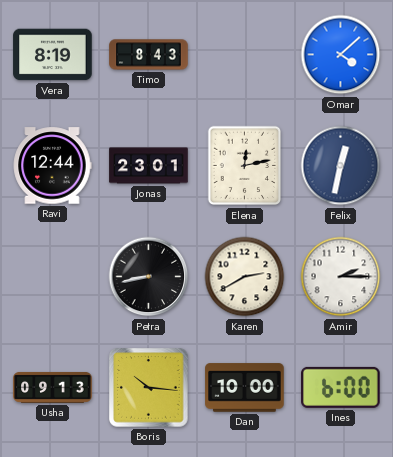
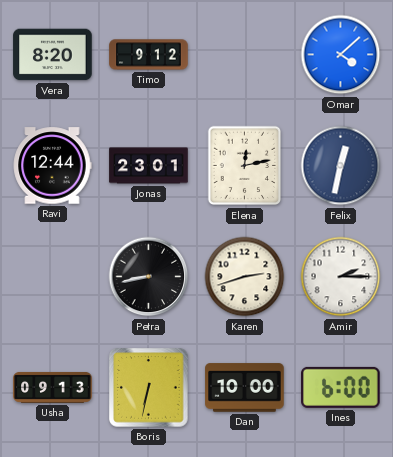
Vera: 8:19 -> 8:20 (53, 55)
Timo: 8:43 -> 9:12 (149, 55)
Karen: 2:40 -> 2:42 (245, 277)
Boris: 10:16 -> 6:32 (149, 388)
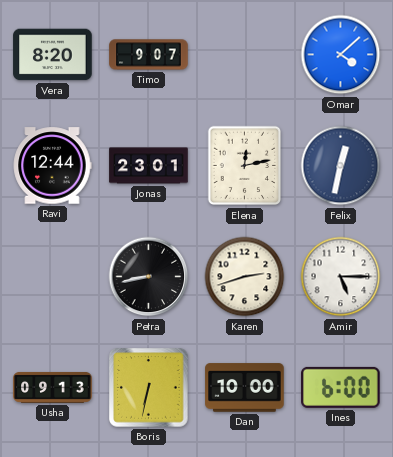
Timo: 9:12 -> 9:07 (149, 55)
Amir: 2:15 -> 5:15 (341, 277)
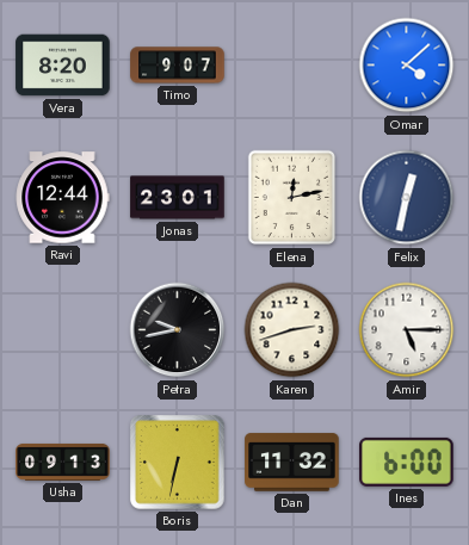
Petra: 8:43 -> 9:43 (178, 330)
Dan: 10:00 -> 11:32 (292, 463)
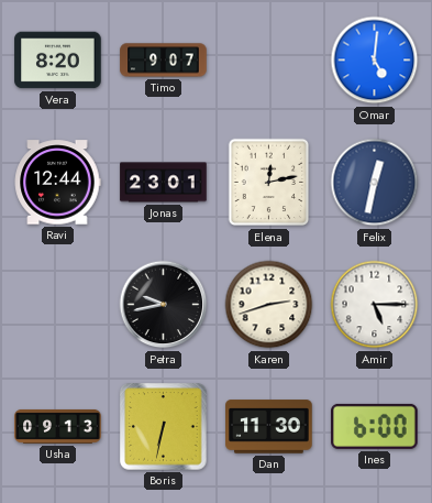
Omar: 4:08 -> 5:01 (375, 61)
Dan: 11:32 -> 11:30 (269, 427)
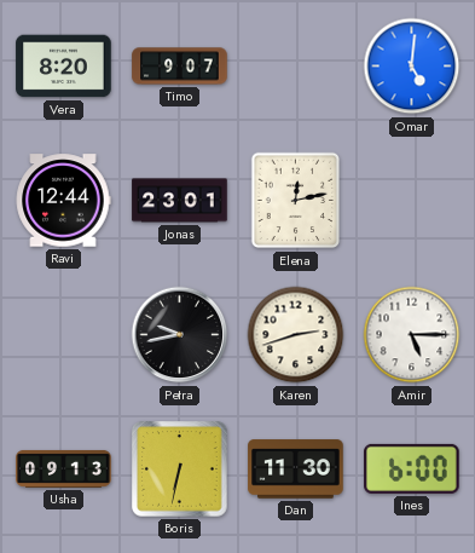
Felix: 12:32 -> none (375, 183)
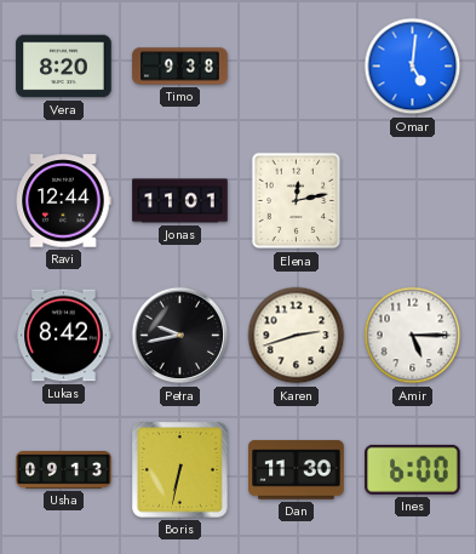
Timo: 9:07 -> 9:38 (180, 67)
Jonas: 23:01 -> 11:01 (180, 201)
Lukas: none -> 8:42 (64, 336)
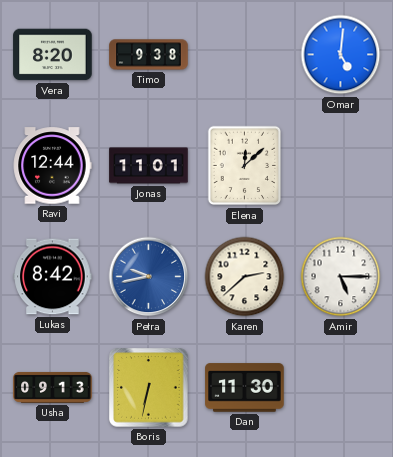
Elena: 12:13 -> 12:08 (245, 166)
Petra dial: black -> blue (149, 277)
Karen: 2:42 -> 2:38 (245, 277)
Ines: 6:00 -> none (413, 469)
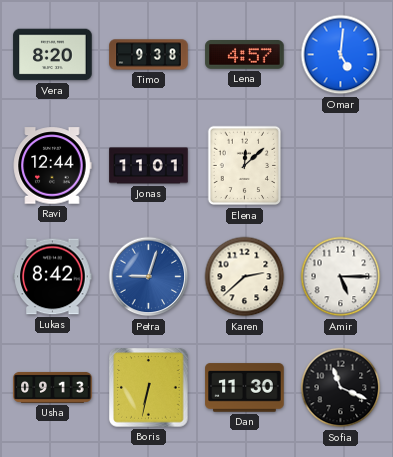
Lena: none -> 4:57 (245, 55)
Petra: 9:43 -> 9:03 (149, 277)
Sofia: none -> 11:19 (341, 388)
